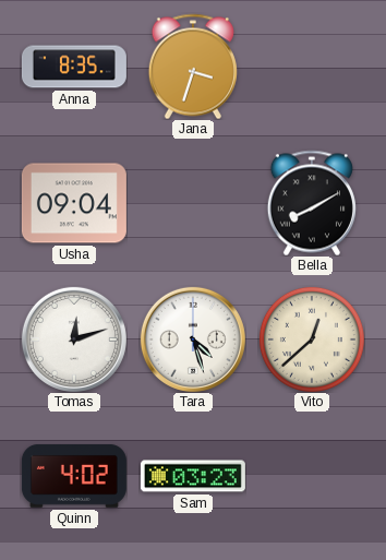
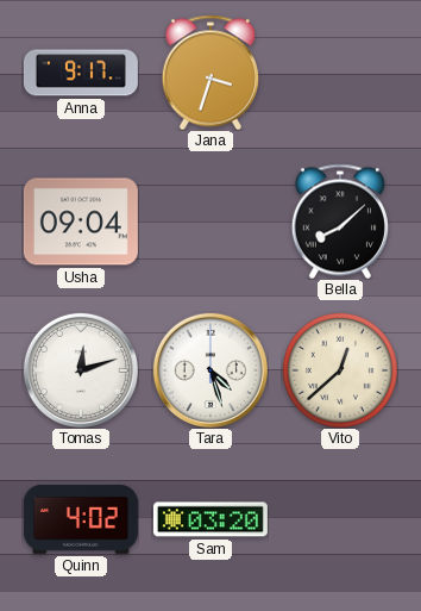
Anna: 8:35 -> 9:17 (81, 73)
Bella: 8:10 -> 8:08 (340, 222)
Sam: 03:23 -> 03:20 (211, 519)
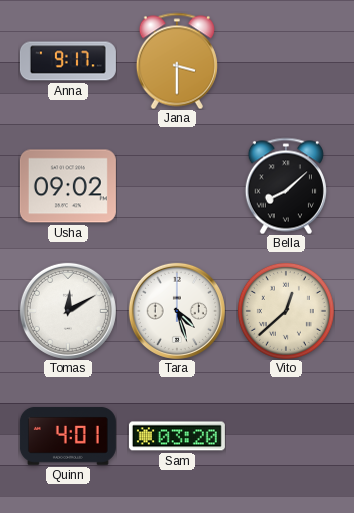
Jana: 3:33 -> 3:30 (177, 61)
Usha: 09:04 -> 09:02 (68, 186)
Tomas: 12:12 -> 12:10 (68, 311)
Quinn: 4:02 -> 4:01 (68, 436)
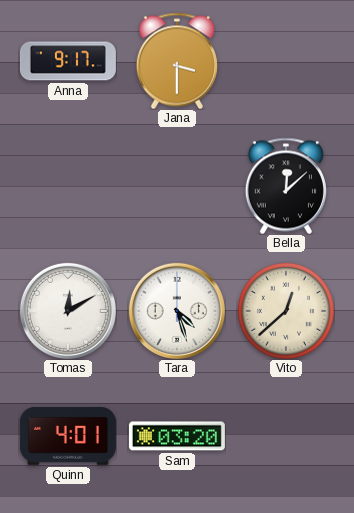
Usha: 09:02 -> none (68, 186)
Bella: 8:08 -> 12:08 (286, 186)
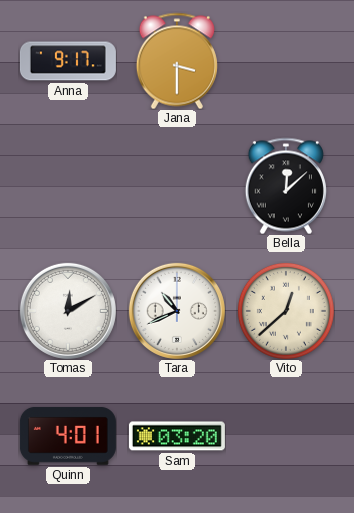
Tara: 4:27 -> 10:41 (177, 311)
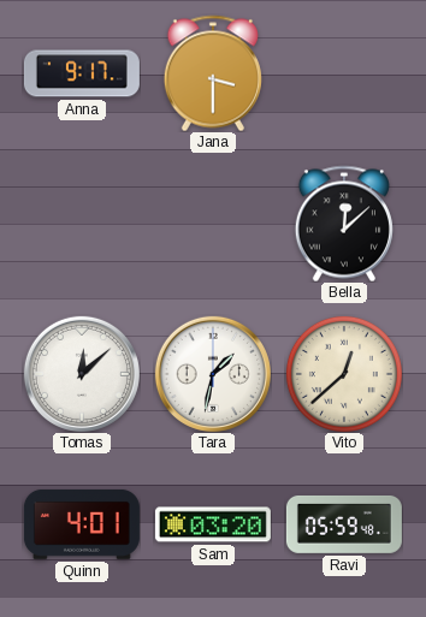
Tomas: 12:10 -> 12:08 (82, 374)
Tara: 10:41 -> 1:32 (213, 374)
Ravi: none -> 05:59 (344, 524)
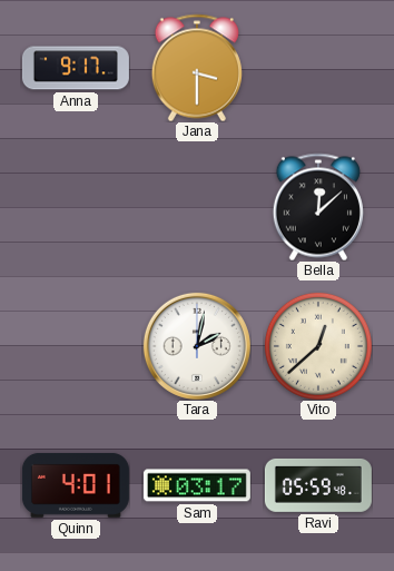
Tomas: 12:08 -> none (82, 374)
Tara: 1:32 -> 2:02 (197, 346)
Sam: 03:20 -> 03:17 (197, 485)
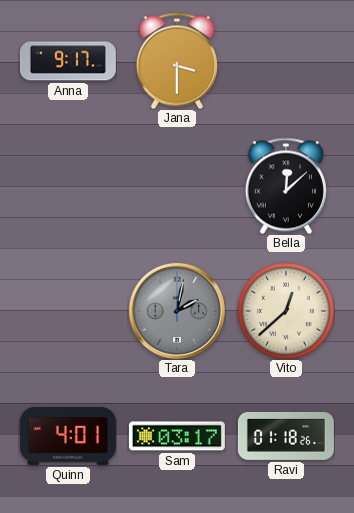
Tara dial: white -> grey (177, 311)
Ravi: 05:59 -> 01:18 (286, 436)
